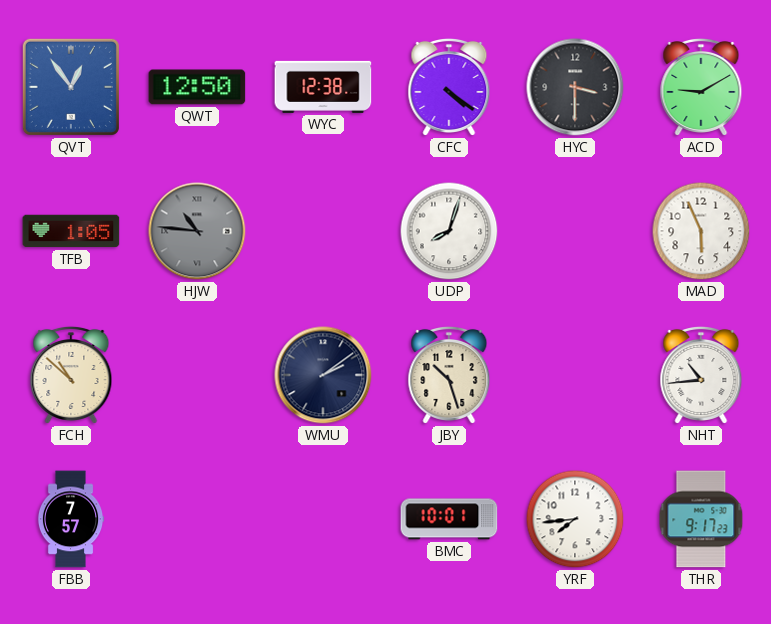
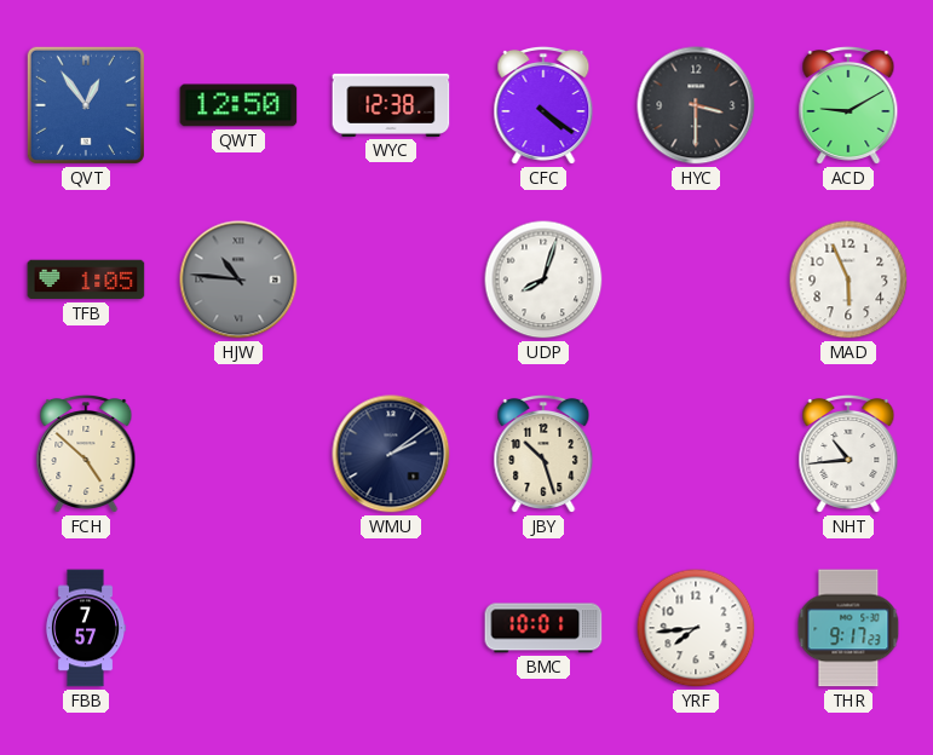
FCH: 10:52 -> 4:52 (86, 454)
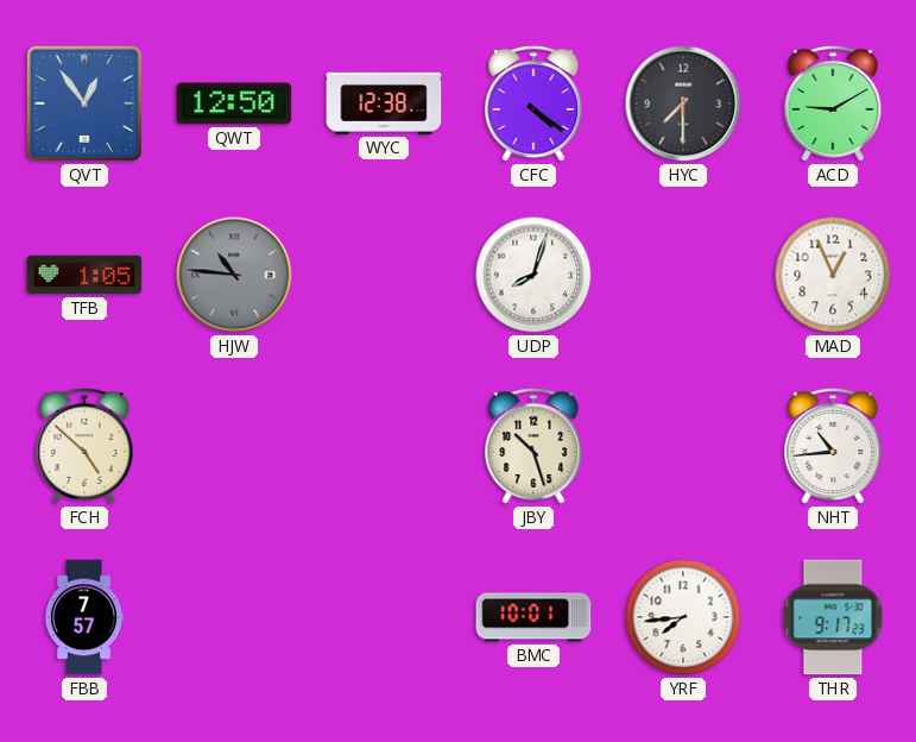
HYC: 3:30 -> 7:30 (683, 103)
MAD: 5:56 -> 12:56 (833, 275)
WMU: 2:09 -> none (391, 454)
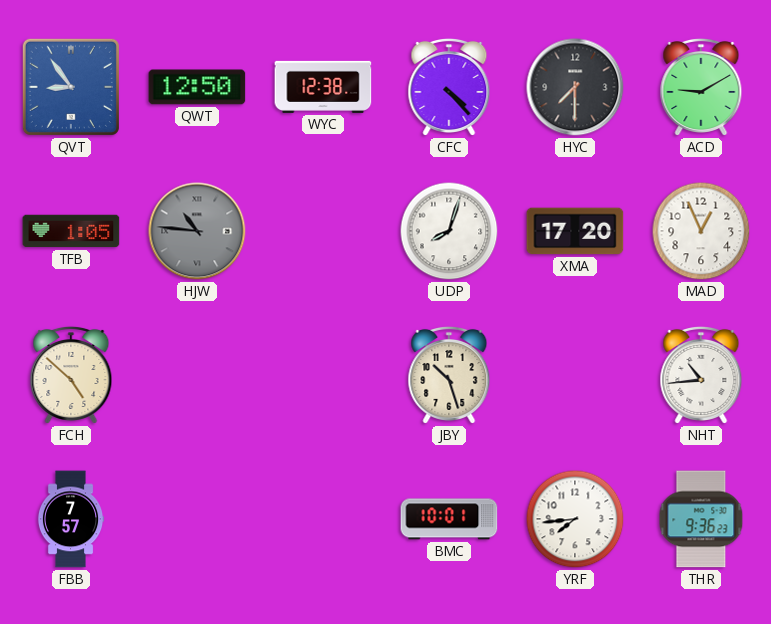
QVT: 12:54 -> 8:54 (71, 87)
CFC: 4:21 -> 4:23 (449, 87)
XMA: none -> 17:20 (575, 231)
THR: 9:17 -> 9:36 (701, 519)
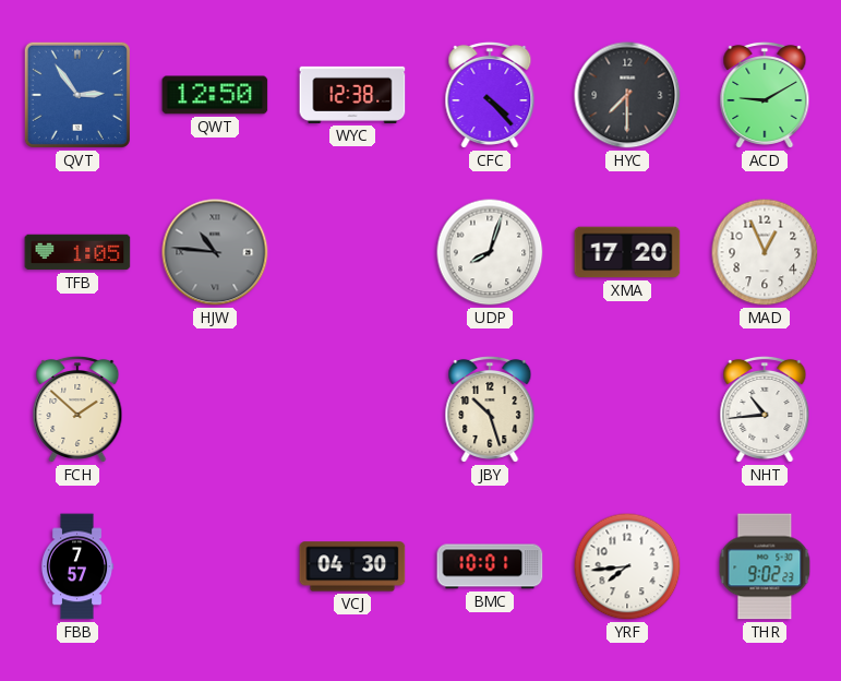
QVT: 8:54 -> 2:54 (77, 95)
FCH: 4:52 -> 1:52 (77, 409)
VCJ: none -> 04:30 (352, 566)
THR: 9:36 -> 9:02 (765, 566)
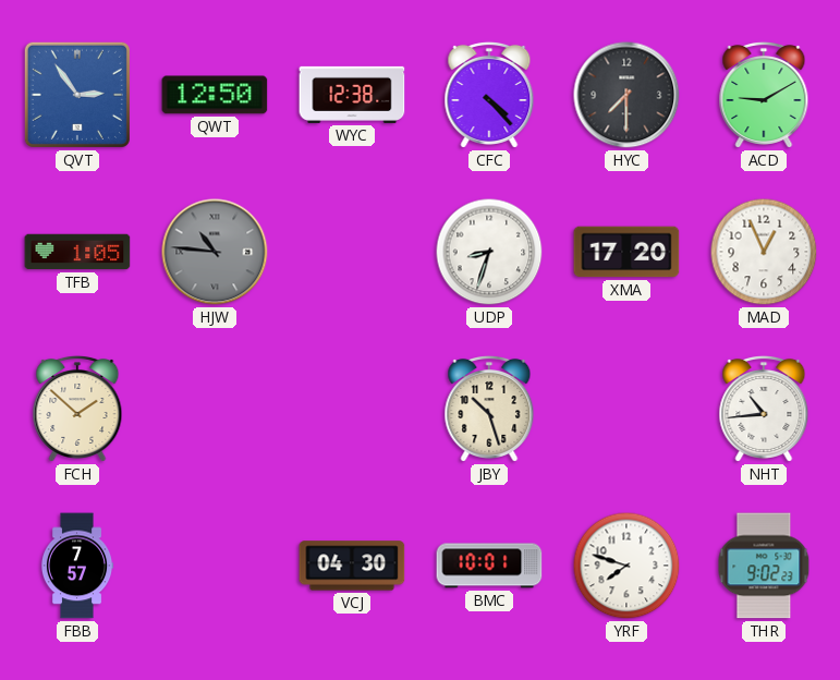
UDP: 8:03 -> 8:33 (489, 252)
YRF: 7:44 -> 7:48 (626, 566)
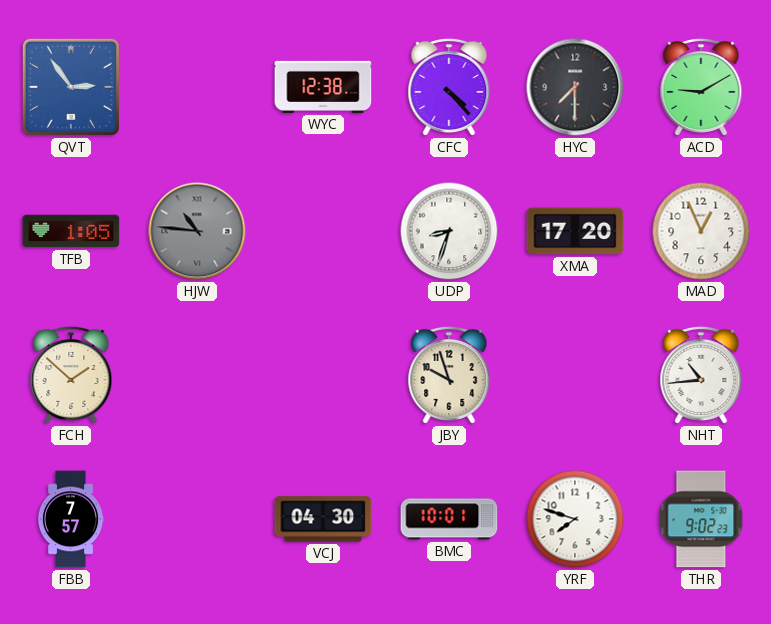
QWT: 12:50 -> none (215, 95)
JBY: 10:27 -> 9:57 (449, 375)
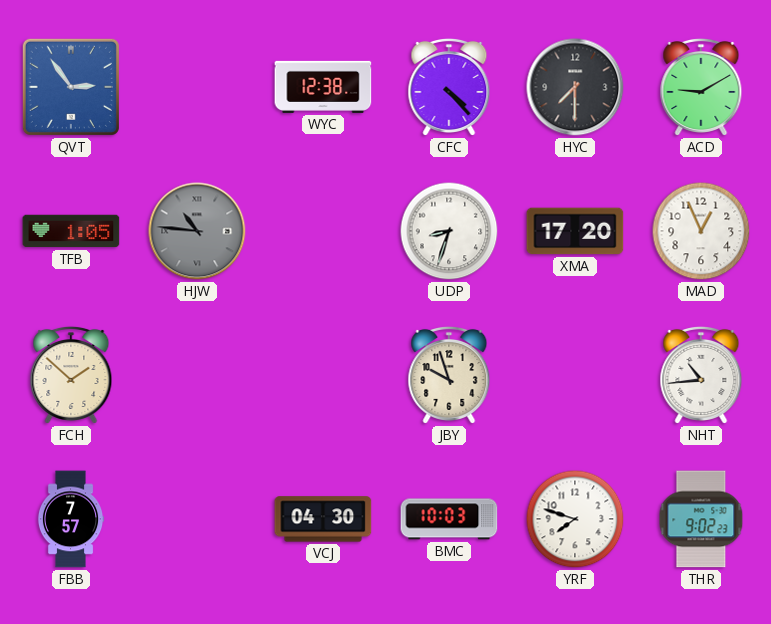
BMC: 10:01 -> 10:03 (449, 519)
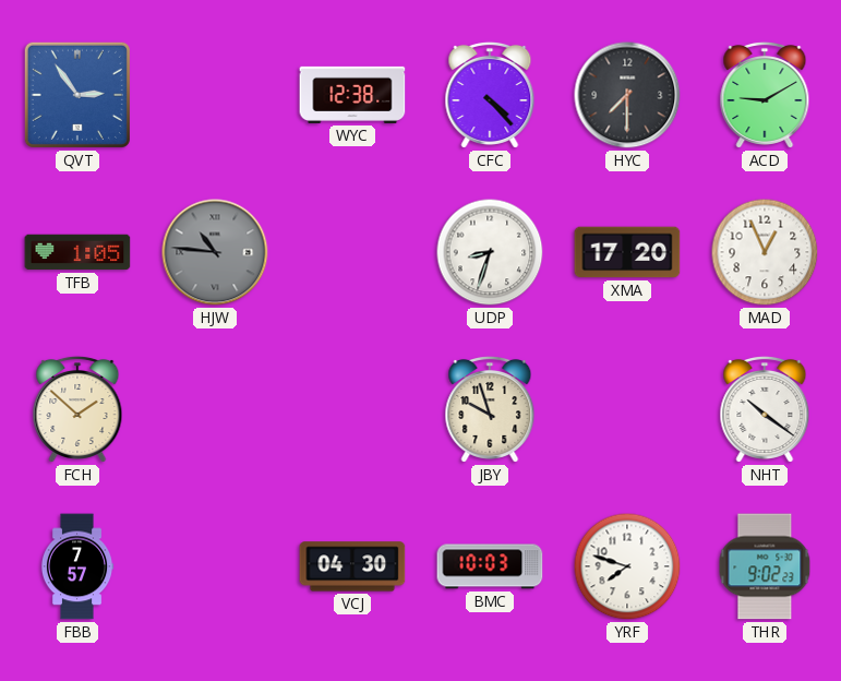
NHT: 10:44 -> 10:21 (765, 409)
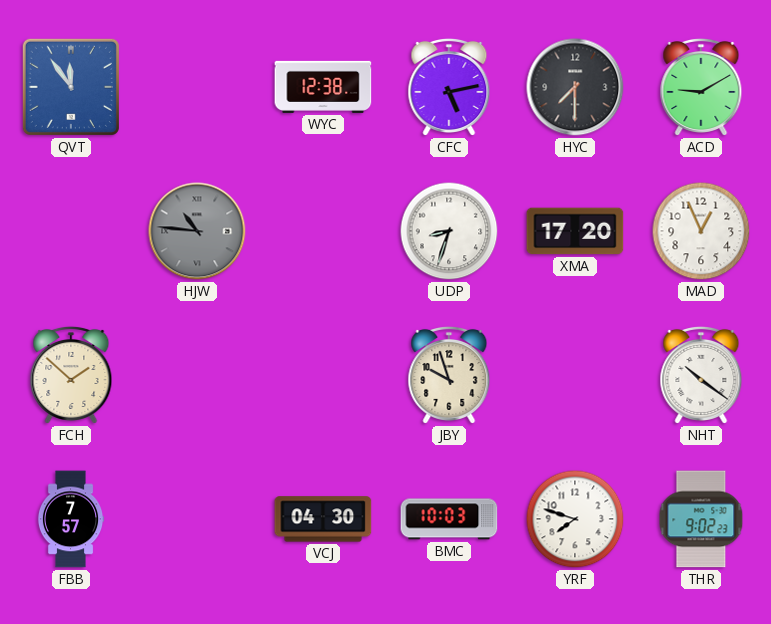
QVT: 2:54 -> 11:54 (71, 87)
CFC: 4:23 -> 5:13 (449, 87)
TFB: 1:05 -> none (77, 252)
